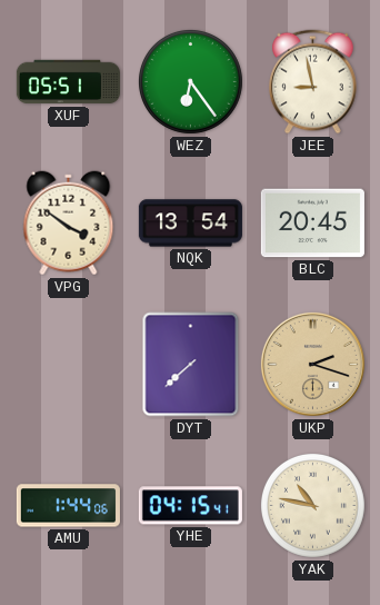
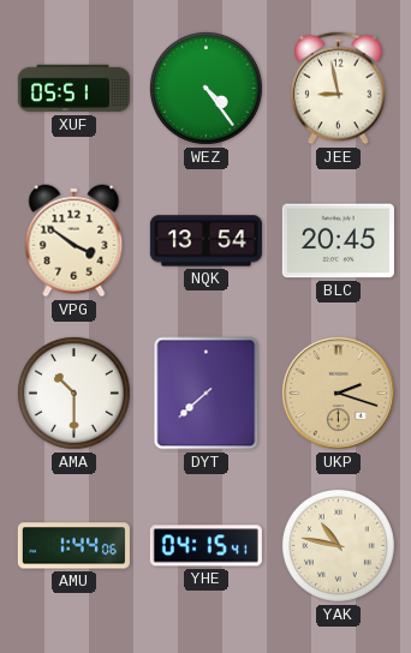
WEZ: 6:24 -> 4:24 (205, 88)
AMA: none -> 10:30 (73, 393)
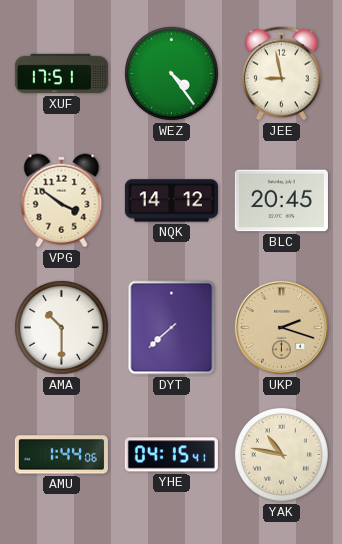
XUF: 05:51 -> 17:51 (61, 74)
NQK: 13:54 -> 14:12 (171, 201)
